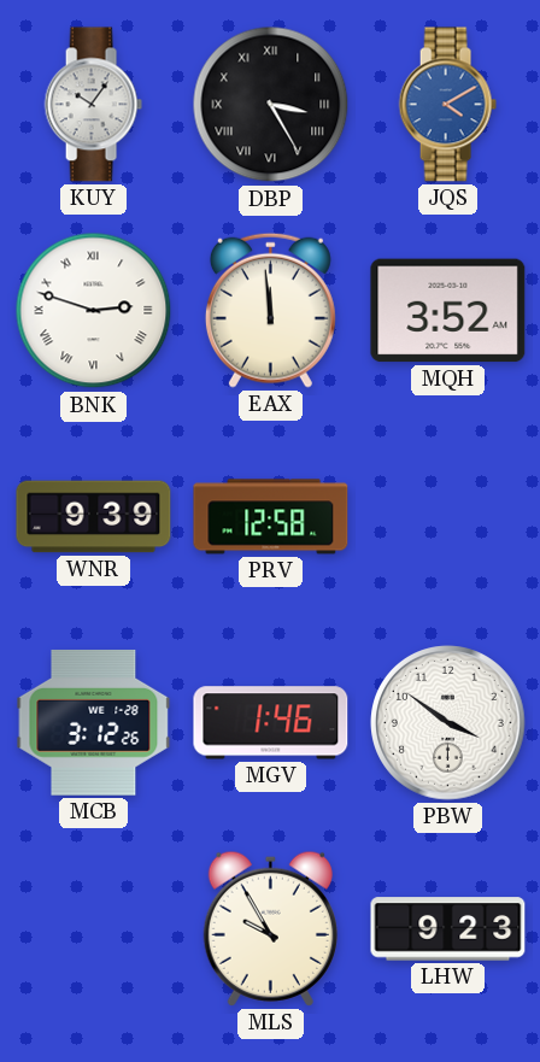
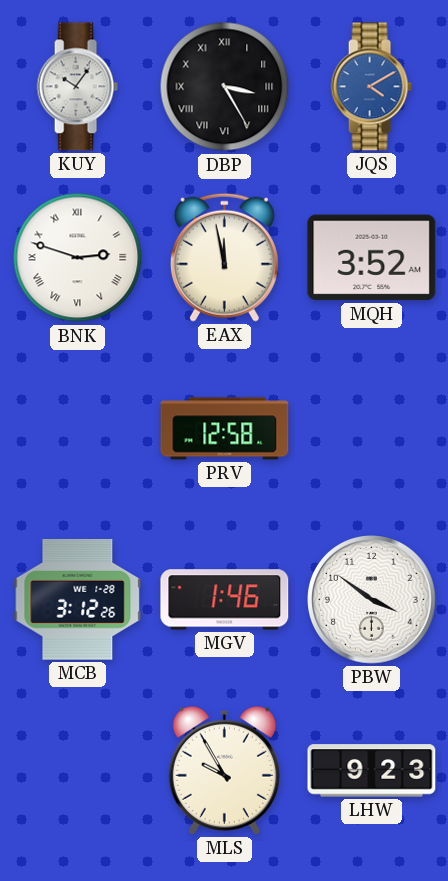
EAX: 11:59 -> 11:58 (224, 257)
WNR: 9:39 -> none (94, 517)
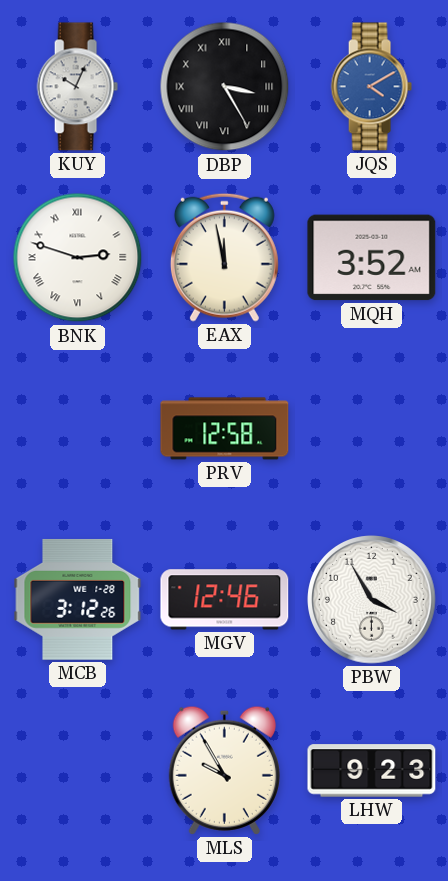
KUY: 10:06 -> 10:04 (77, 87)
MGV: 1:46 -> 12:46 (225, 600)
PBW: 3:51 -> 3:55 (372, 600)
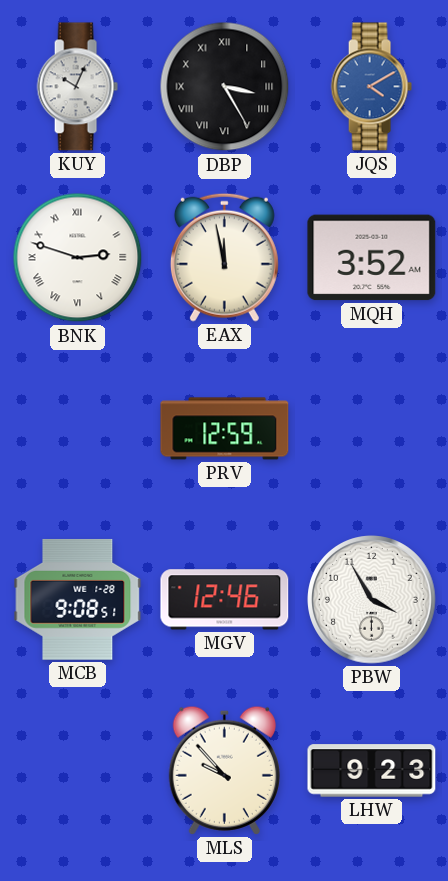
PRV: 12:58 -> 12:59 (225, 429)
MCB: 3:12 -> 9:08 (78, 600)
MLS: 9:55 -> 9:53 (224, 770)
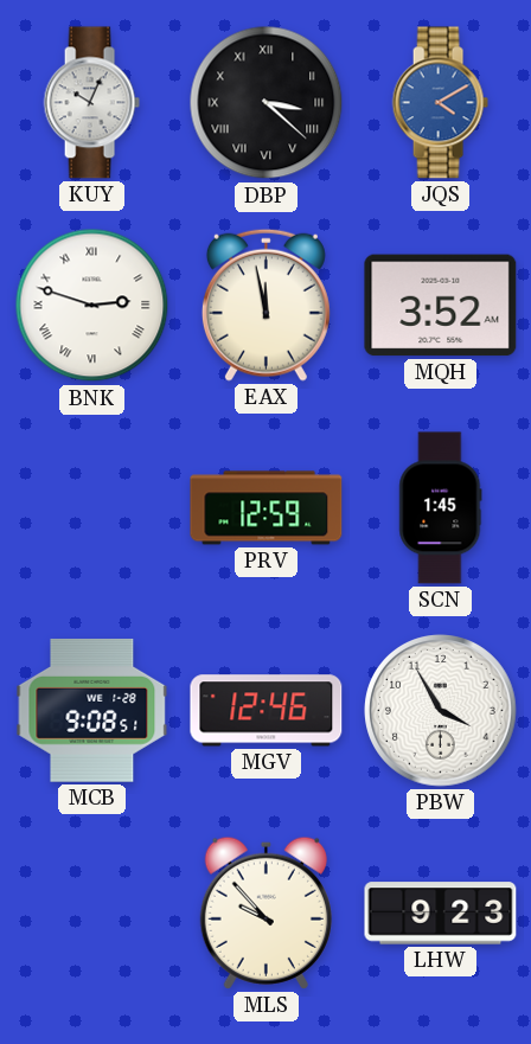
DBP: 3:25 -> 3:22 (267, 103)
SCN: none -> 1:45 (441, 508)
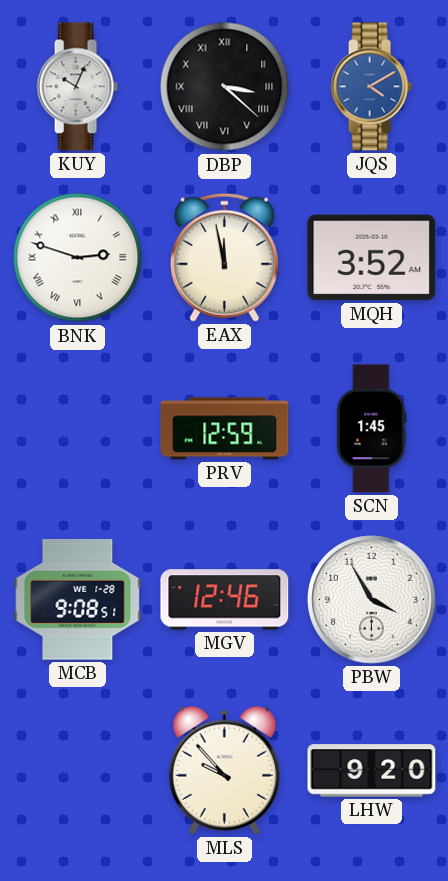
LHW: 9:23 -> 9:20 (372, 771)
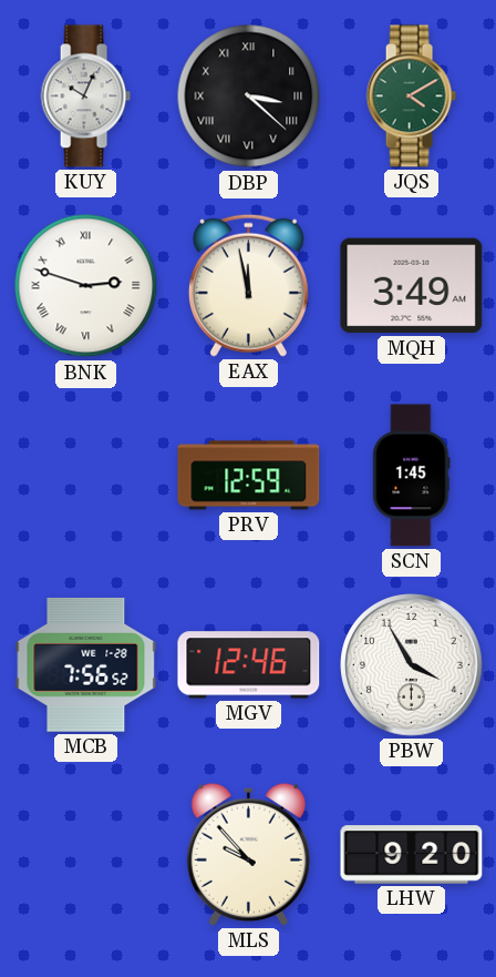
JQS dial: blue -> green (411, 96)
MQH: 3:52 -> 3:49 (412, 286)
MCB: 9:08 -> 7:56 (86, 665)
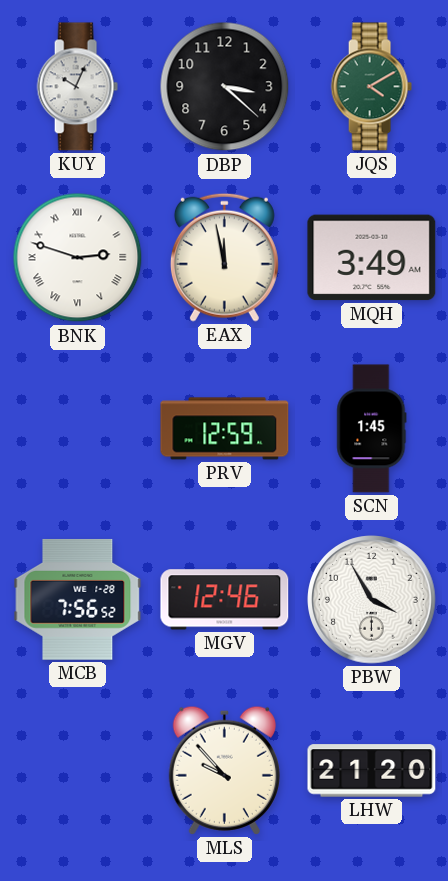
DBP numerals: Roman -> Arabic (225, 87)
LHW: 9:20 -> 21:20 (372, 771)
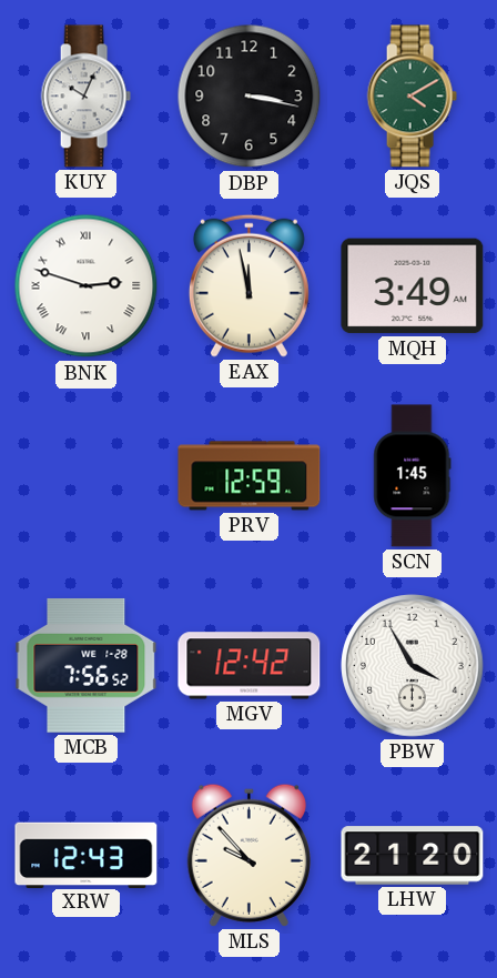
DBP: 3:22 -> 3:17 (250, 97)
MGV: 12:46 -> 12:42 (250, 666)
XRW: none -> 12:43 (87, 855)
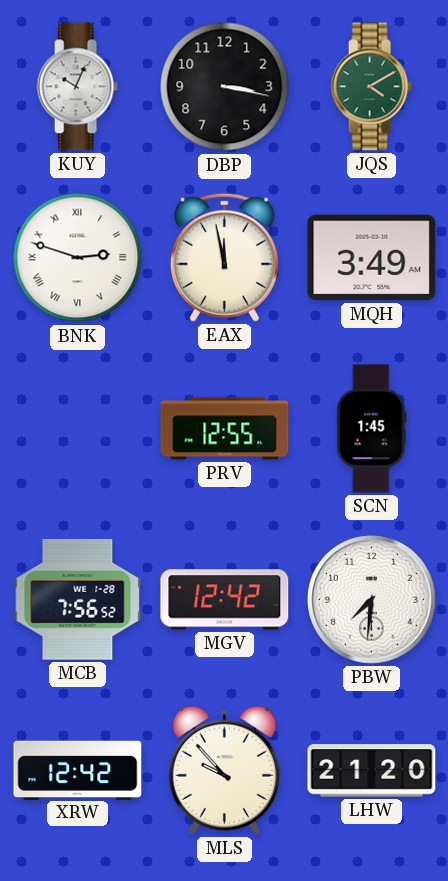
PRV: 12:59 -> 12:55 (225, 429)
PBW: 3:55 -> 7:31 (372, 600)
XRW: 12:43 -> 12:42 (78, 770)
